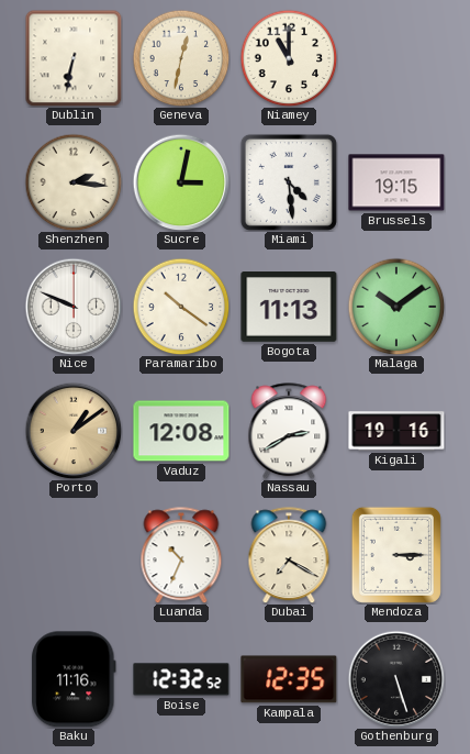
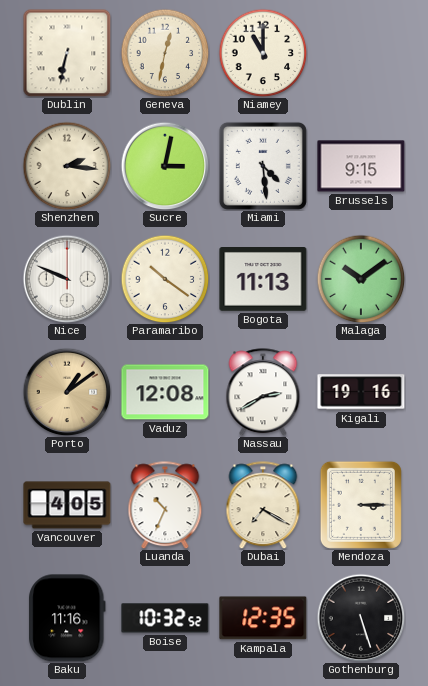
Brussels: 19:15 -> 9:15 (361, 166)
Vancouver: none -> 4:05 (67, 505)
Boise: 12:32 -> 10:32 (165, 618)
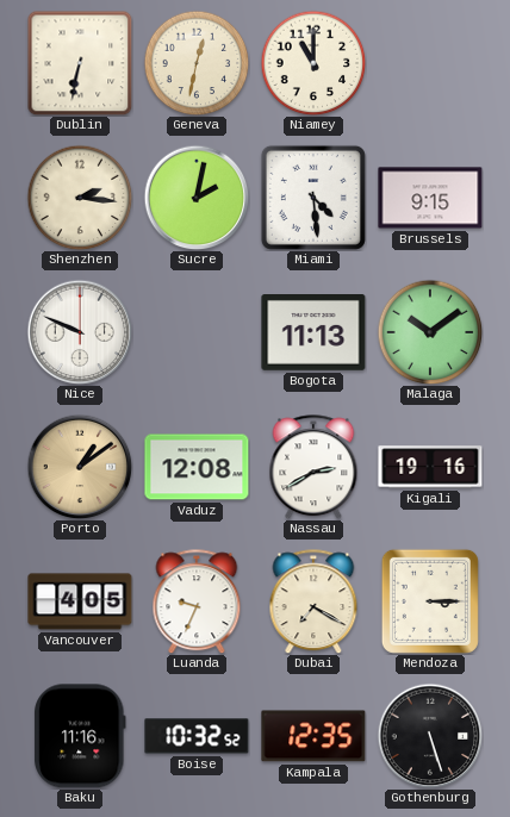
Sucre: 3:02 -> 2:02 (197, 198)
Paramaribo: 10:21 -> none (165, 279)
Luanda: 10:34 -> 9:34 (197, 601)
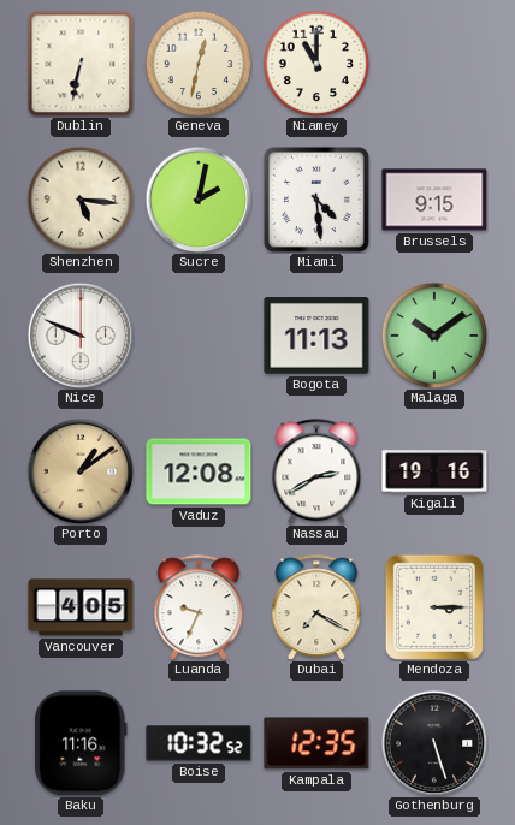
Shenzhen: 2:16 -> 5:16 (81, 200)
